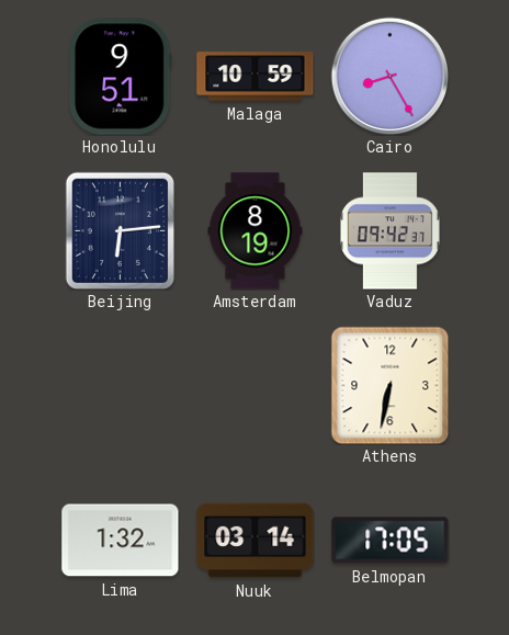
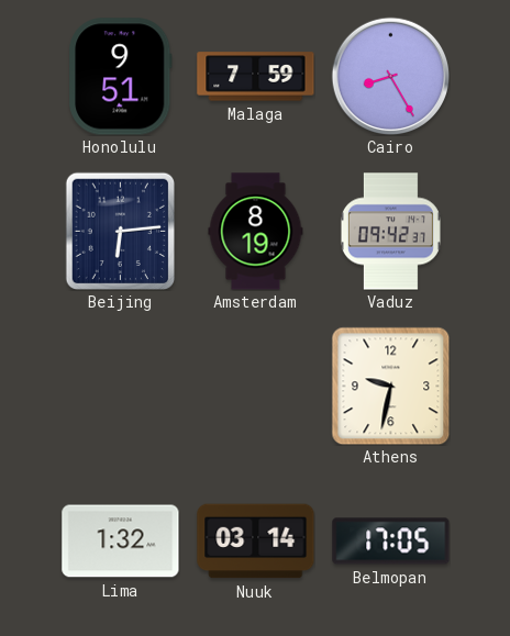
Malaga: 10:59 -> 7:59 (256, 77)
Athens: 6:32 -> 9:32 (390, 386)
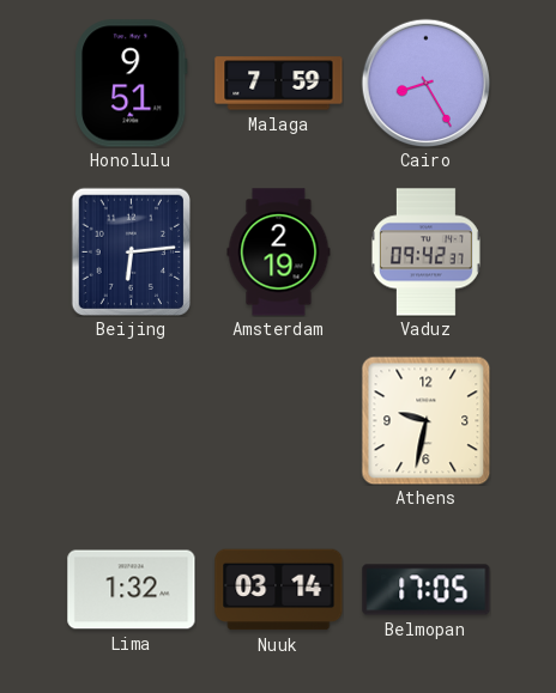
Amsterdam: 8:19 -> 2:19 (279, 253)
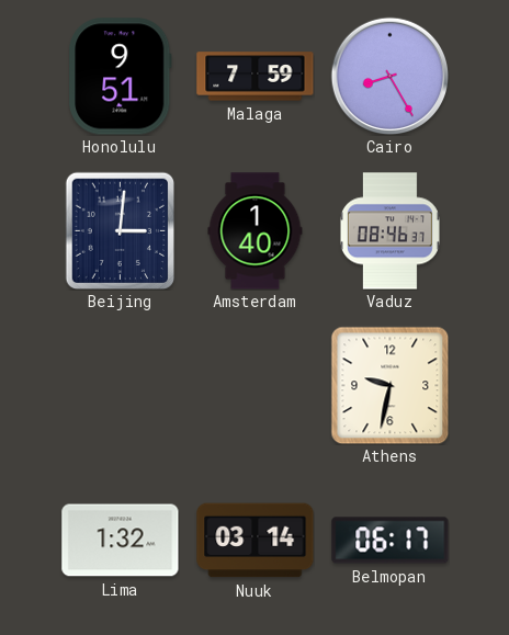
Beijing: 6:14 -> 3:01 (120, 230)
Amsterdam: 2:19 -> 1:40 (256, 231)
Vaduz: 09:42 -> 08:46 (389, 231)
Belmopan: 17:05 -> 06:17 (391, 541)
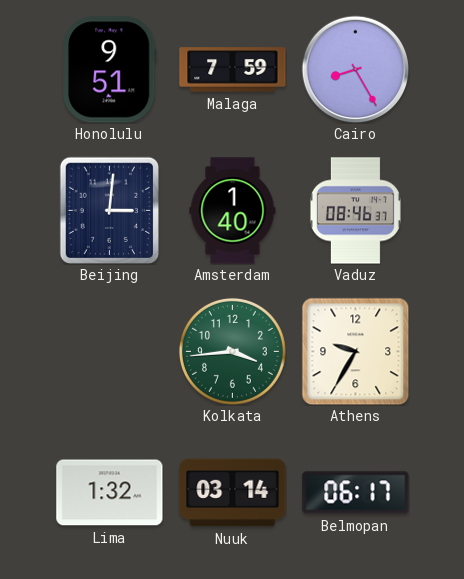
Kolkata: none -> 3:44 (232, 351)
Athens: 9:32 -> 9:35 (355, 351)
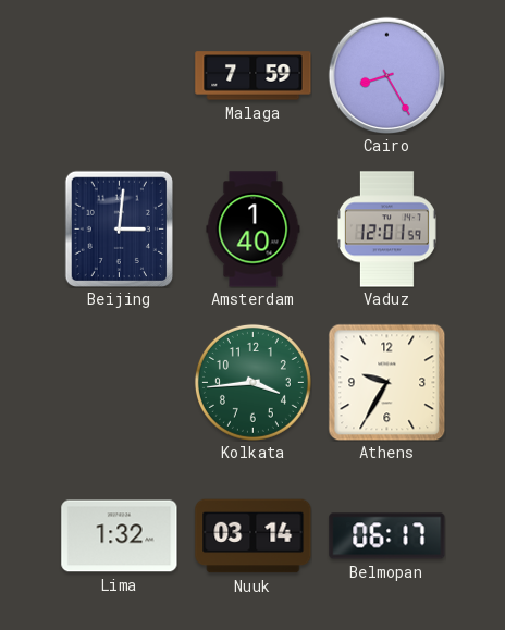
Honolulu: 9:51 -> none (110, 70)
Vaduz: 08:46 -> 12:01 (386, 230)
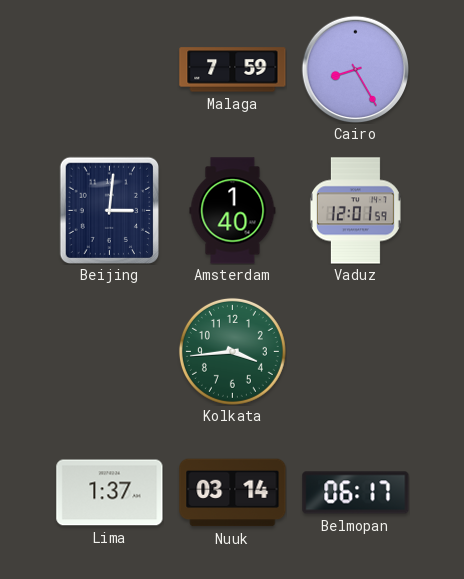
Athens: 9:35 -> none (386, 382)
Lima: 1:32 -> 1:37 (110, 493)
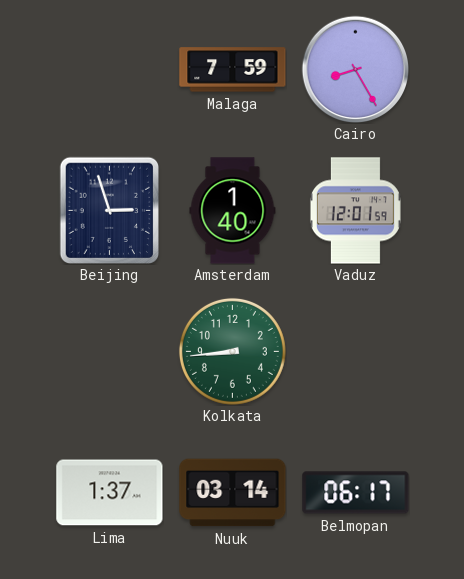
Beijing: 3:01 -> 2:57 (109, 210)
Kolkata: 3:44 -> 8:44 (232, 351)
